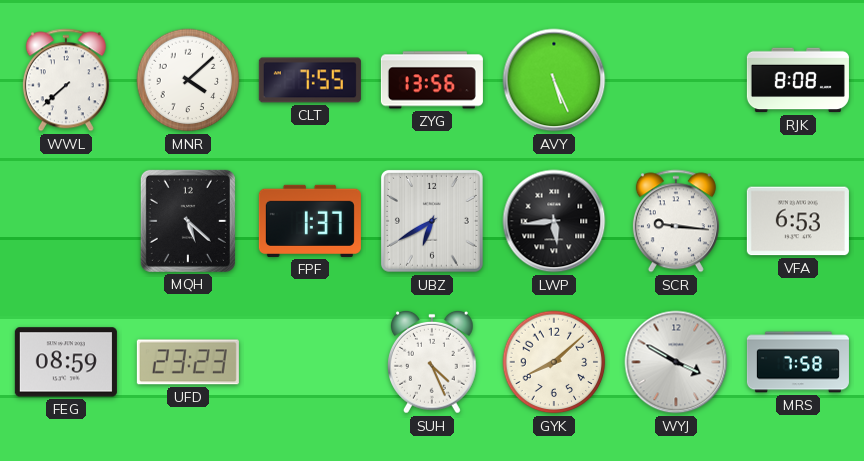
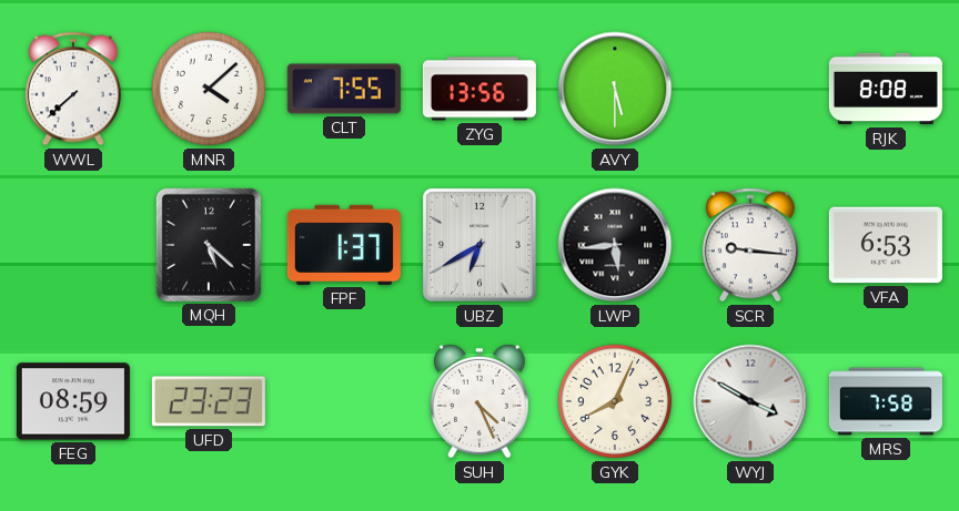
AVY: 5:26 -> 5:30 (615, 89)
GYK: 8:08 -> 8:04 (615, 401)
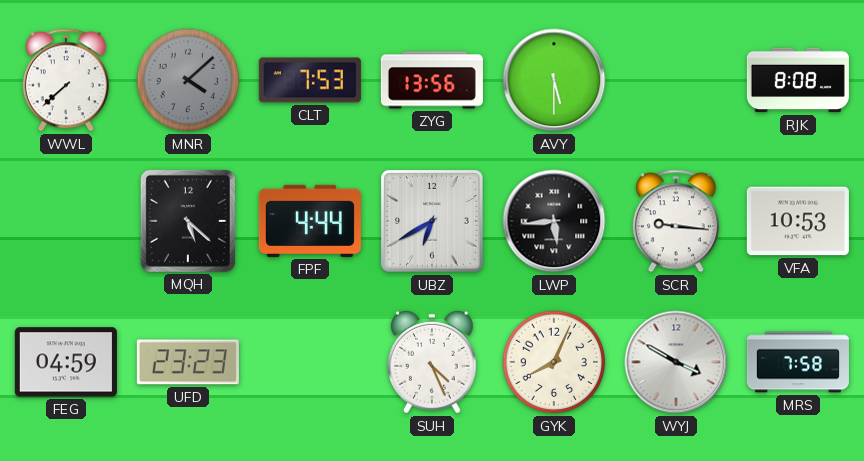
MNR dial: white -> grey (188, 80)
CLT: 7:55 -> 7:53 (310, 80)
FPF: 1:37 -> 4:44 (310, 221)
VFA: 6:53 -> 10:53 (798, 221)
FEG: 08:59 -> 04:59 (66, 362)
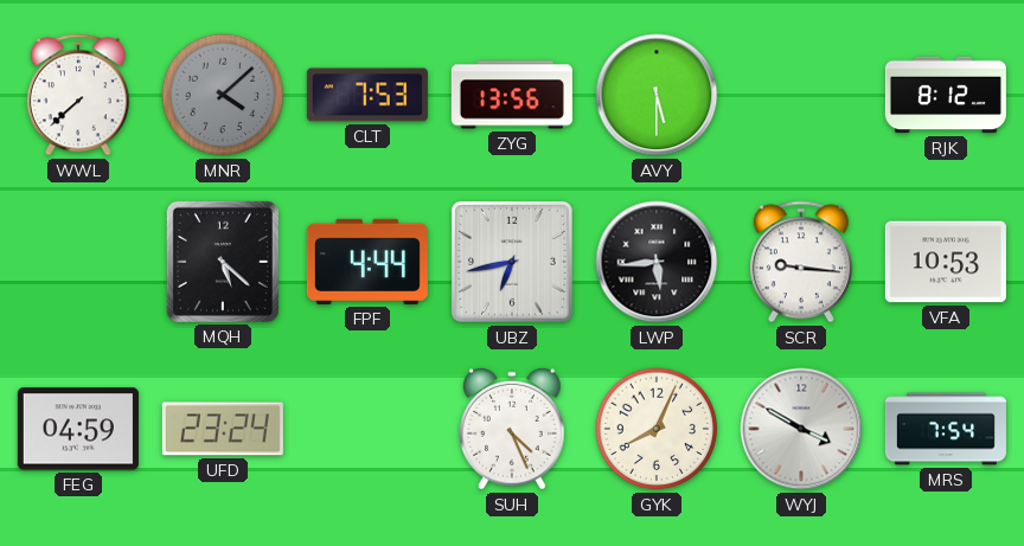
RJK: 8:08 -> 8:12 (946, 95)
UBZ: 6:40 -> 6:43 (512, 262)
UFD: 23:23 -> 23:24 (223, 429)
MRS: 7:58 -> 7:54 (946, 429)
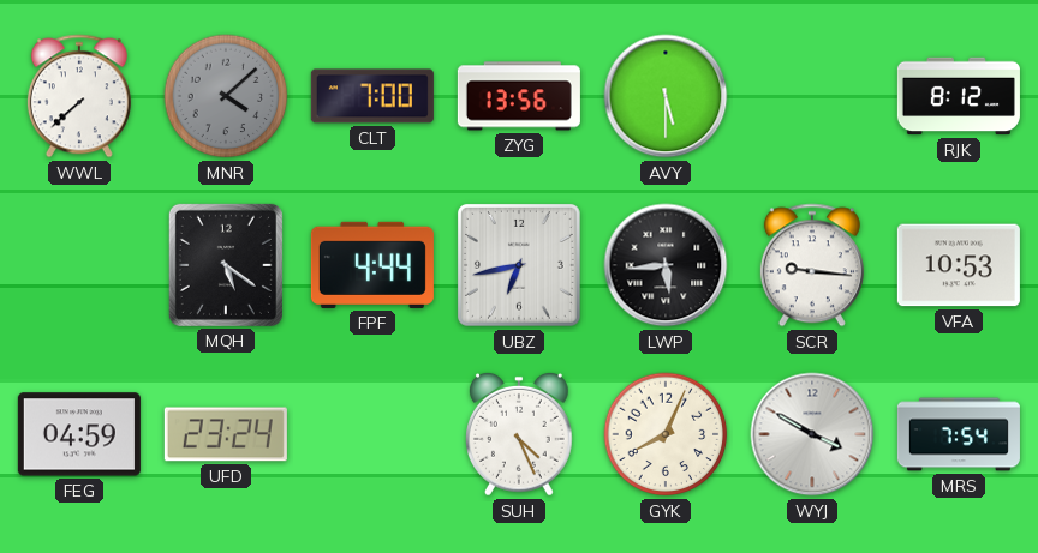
CLT: 7:53 -> 7:00 (372, 96)
MQH: 5:22 -> 5:21 (226, 265)
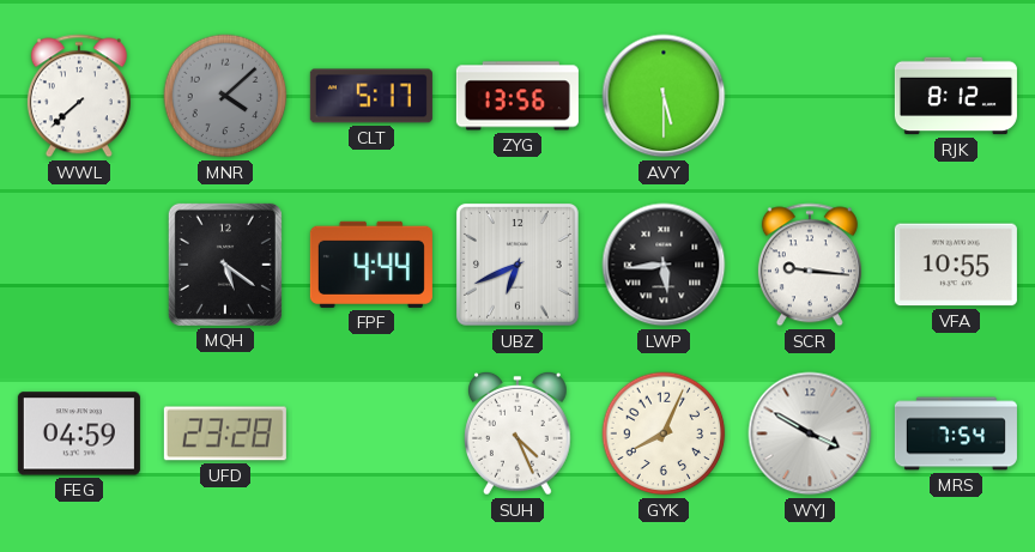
CLT: 7:00 -> 5:17 (371, 96)
UBZ: 6:43 -> 6:41 (517, 265)
VFA: 10:53 -> 10:55 (956, 265)
UFD: 23:24 -> 23:28 (225, 433)
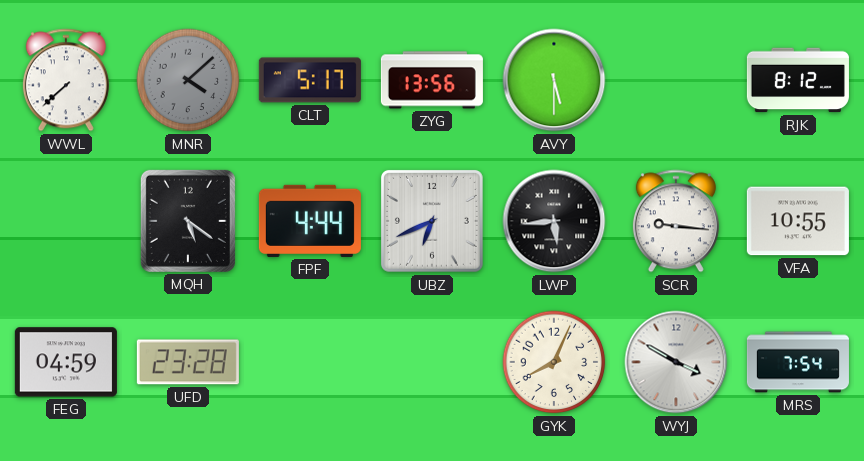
SUH: 4:26 -> none (519, 433)
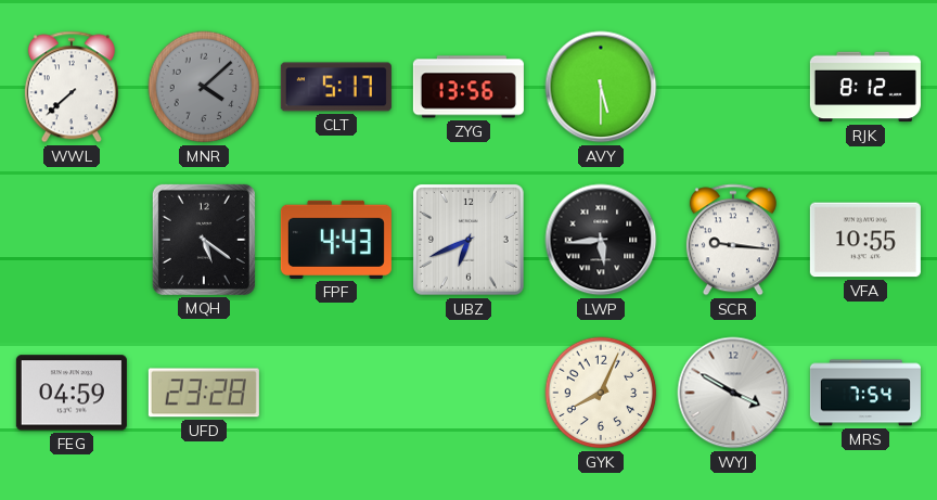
FPF: 4:44 -> 4:43 (336, 240)
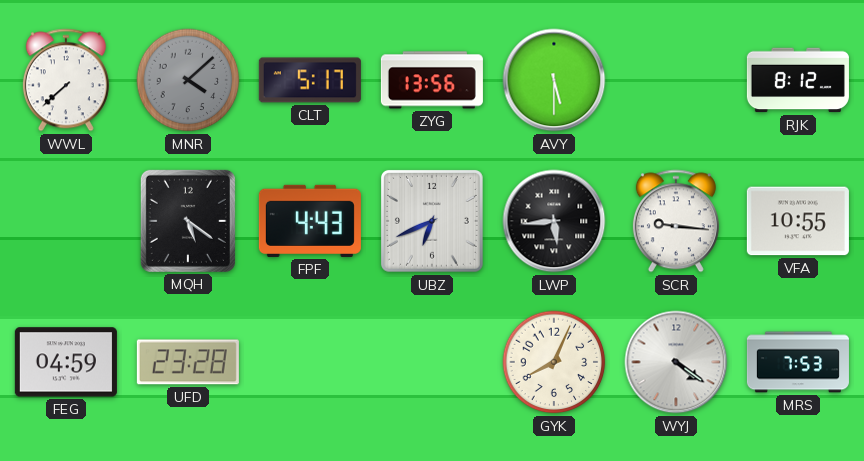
WYJ: 3:50 -> 4:21 (676, 362)
MRS: 7:54 -> 7:53 (798, 362)
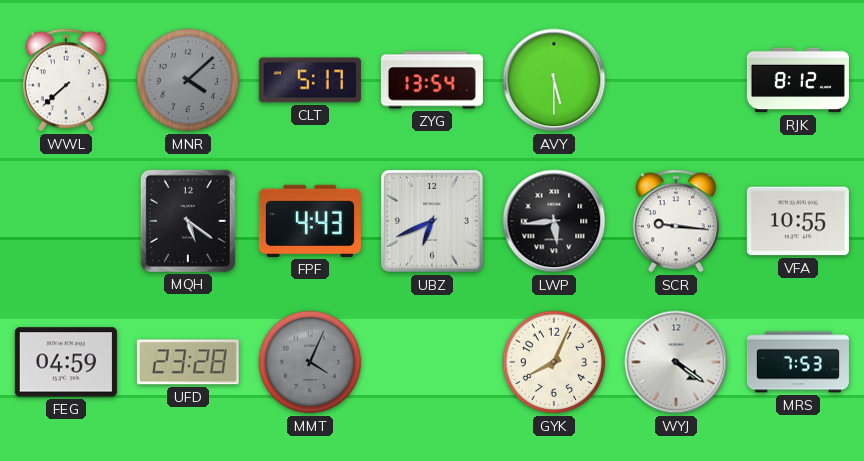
ZYG: 13:56 -> 13:54 (432, 80)
MMT: none -> 4:04 (310, 362)
